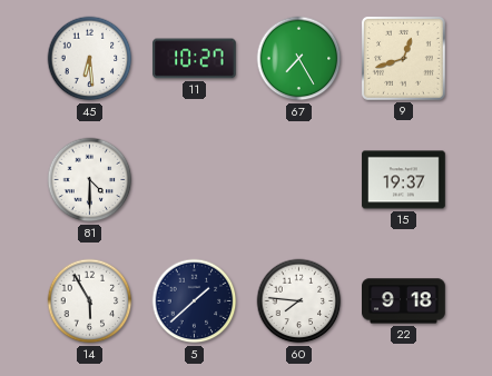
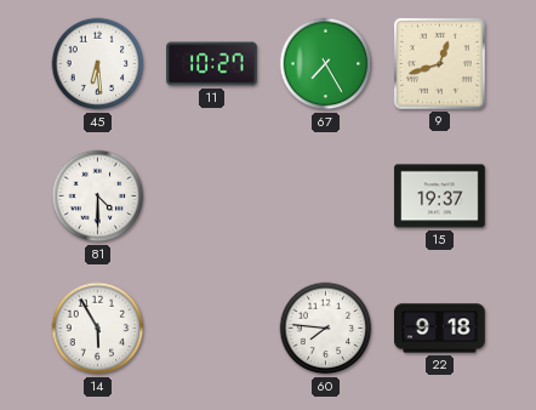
5: 1:38 -> none (195, 301)
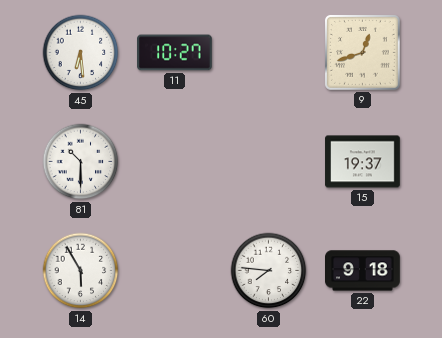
67: 7:25 -> none (326, 64)
81: 4:30 -> 10:30 (81, 162)
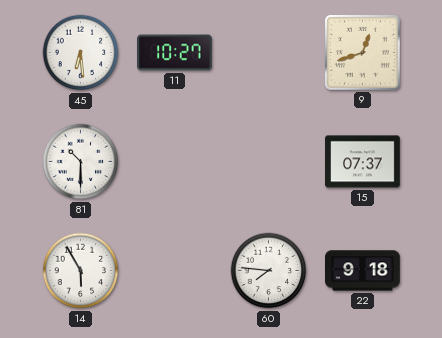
15: 19:37 -> 07:37 (363, 162)
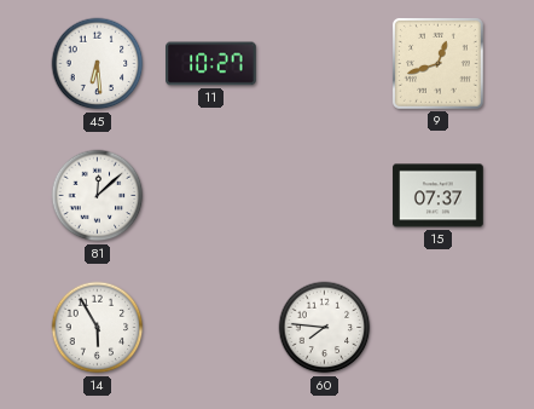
81: 10:30 -> 12:08 (98, 196)
22: 9:18 -> none (363, 271)
